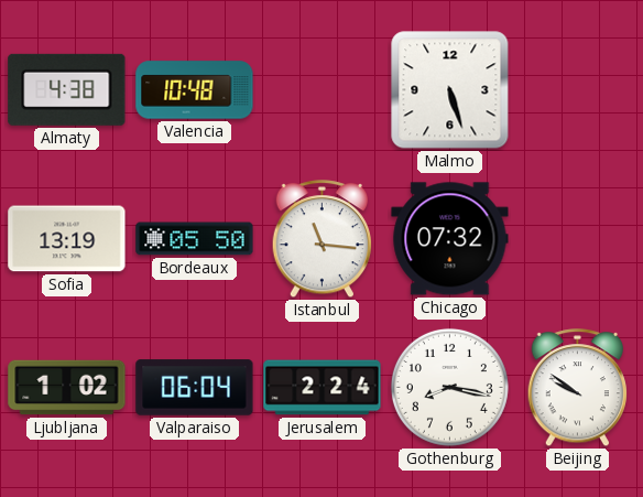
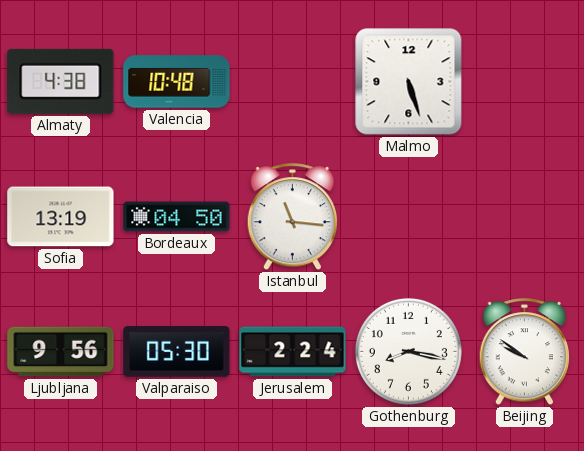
Bordeaux: 05:50 -> 04:50 (177, 217)
Chicago: 07:32 -> none (450, 239)
Ljubljana: 1:02 -> 9:56 (61, 352)
Valparaiso: 06:04 -> 05:30 (177, 352)
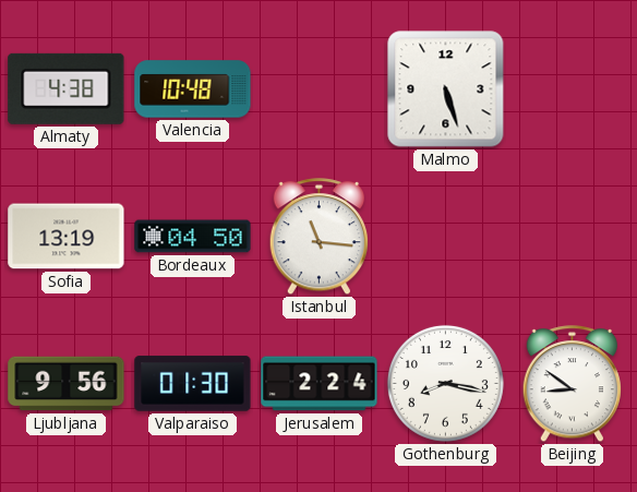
Valparaiso: 05:30 -> 01:30 (193, 384)
Beijing: 9:51 -> 8:51 (572, 384)
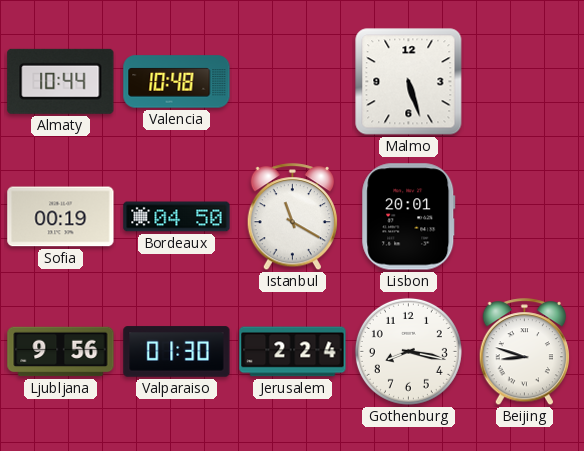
Almaty: 4:38 -> 10:44 (61, 81)
Sofia: 13:19 -> 00:19 (61, 217)
Istanbul: 11:16 -> 11:20 (292, 217)
Lisbon: none -> 20:01 (409, 217)
Beijing: 8:51 -> 8:48 (524, 352)
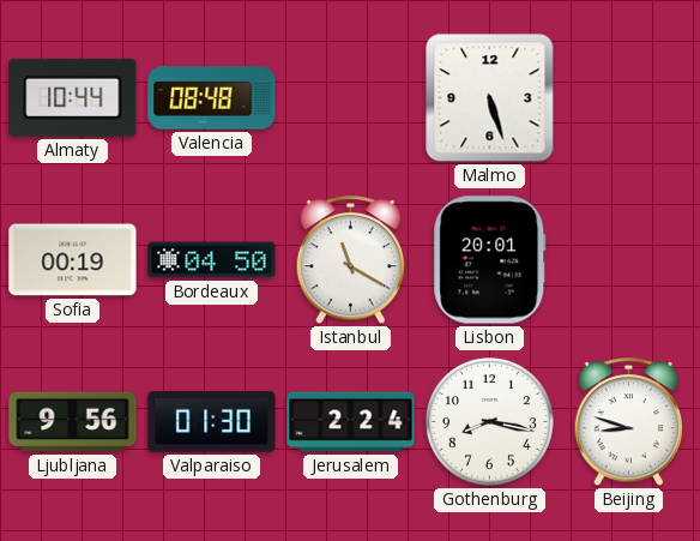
Valencia: 10:48 -> 08:48 (212, 98)
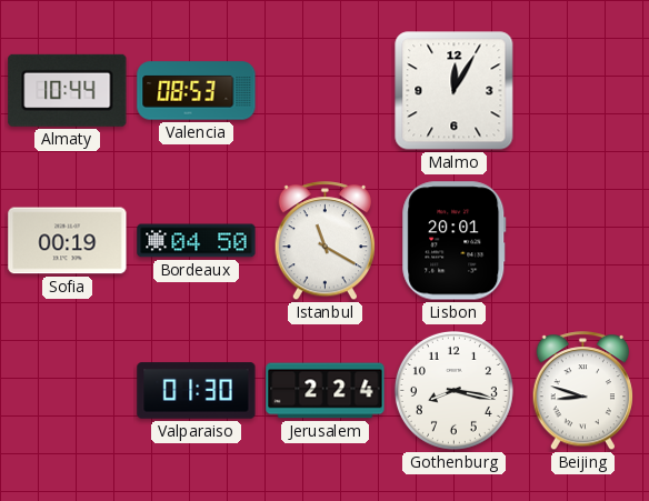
Valencia: 08:48 -> 08:53 (197, 91)
Malmo: 5:27 -> 12:05 (455, 91)
Ljubljana: 9:56 -> none (73, 422)
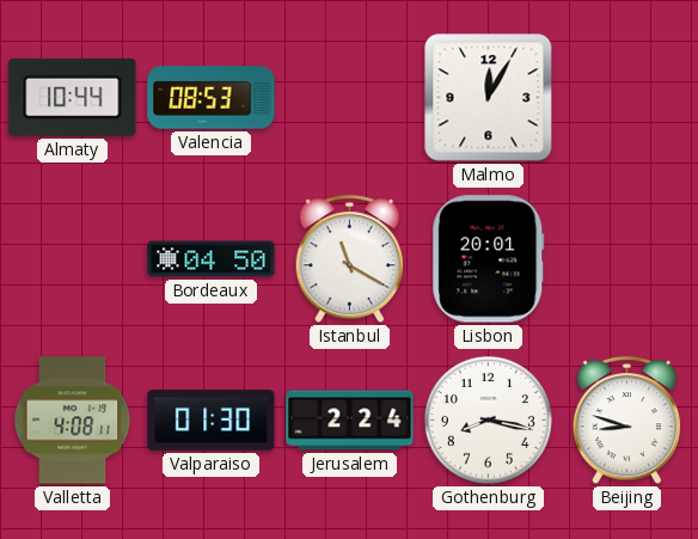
Sofia: 00:19 -> none (68, 241)
Valletta: none -> 4:08 (73, 421)
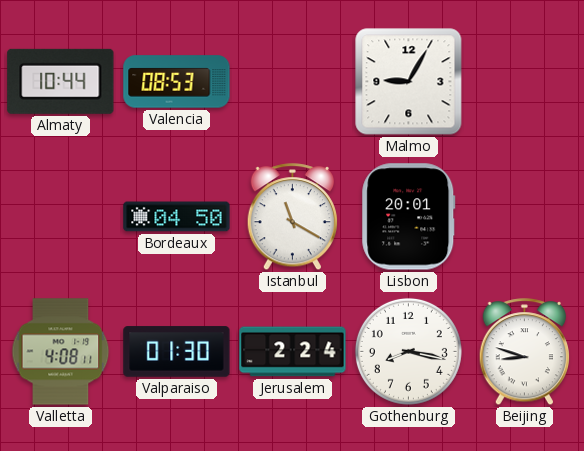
Malmo: 12:05 -> 9:05 (409, 82)
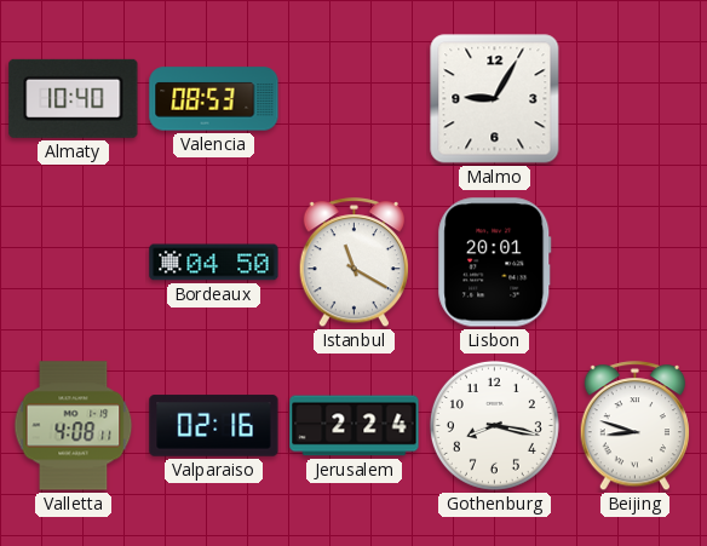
Almaty: 10:44 -> 10:40 (74, 98)
Valparaiso: 01:30 -> 02:16 (214, 426)
